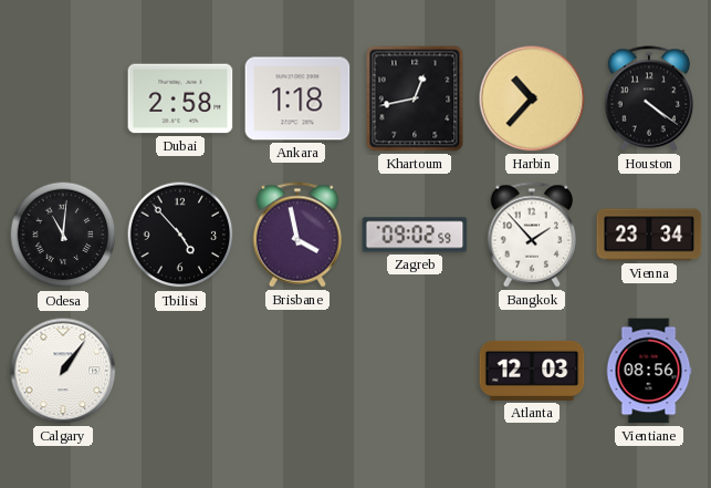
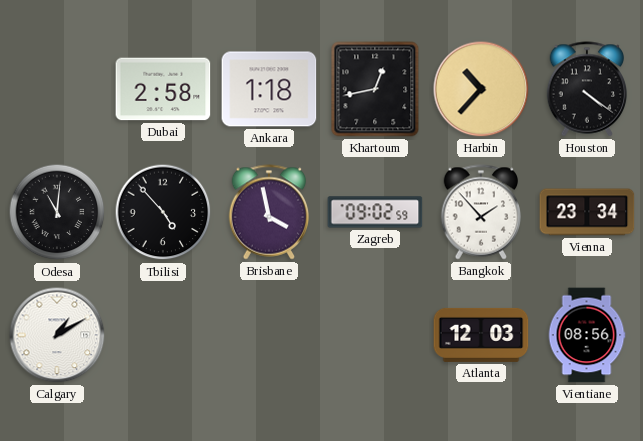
Calgary: 1:06 -> 1:10 (57, 335)
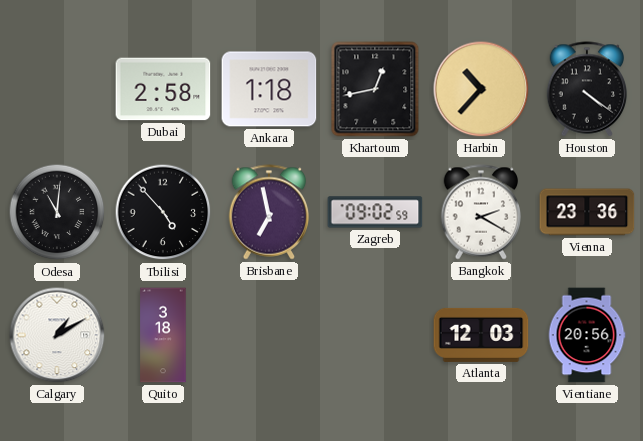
Brisbane: 3:58 -> 6:58 (269, 212)
Bangkok: 1:53 -> 2:20 (481, 212)
Vienna: 23:34 -> 23:36 (587, 212)
Quito: none -> 3:18 (163, 335)
Vientiane: 08:56 -> 20:56 (587, 335)
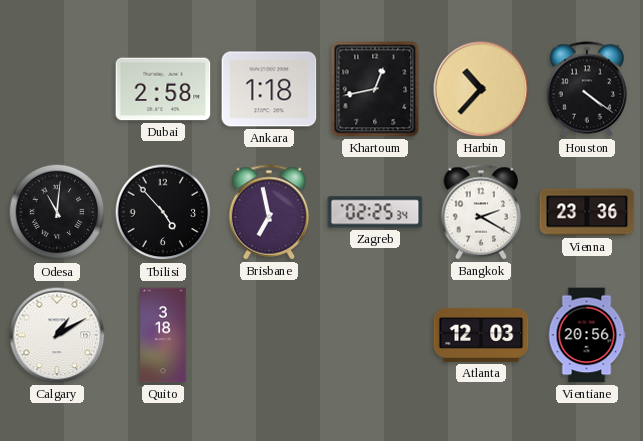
Zagreb: 09:02 -> 02:25 (375, 212)
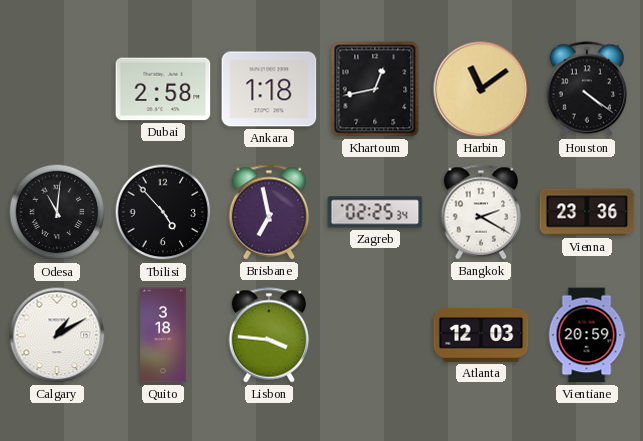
Harbin: 10:37 -> 11:09 (481, 89)
Lisbon: none -> 3:46 (269, 335)
Vientiane: 20:56 -> 20:59 (587, 335)
